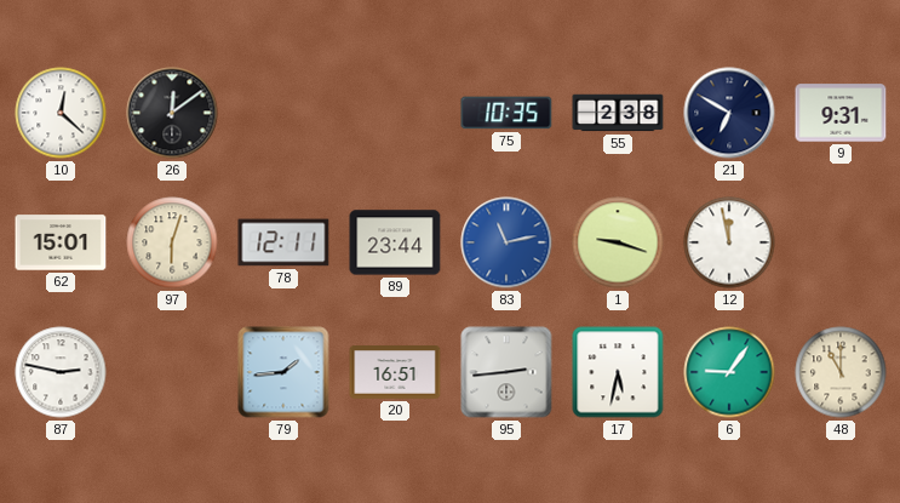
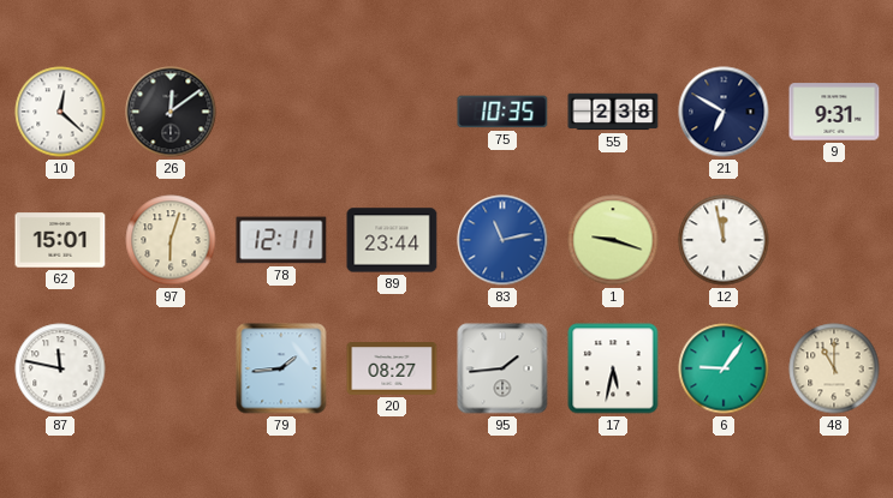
87: 2:47 -> 11:47 (60, 368)
20: 16:51 -> 08:27 (392, 370)
95: 2:44 -> 1:44 (502, 368)
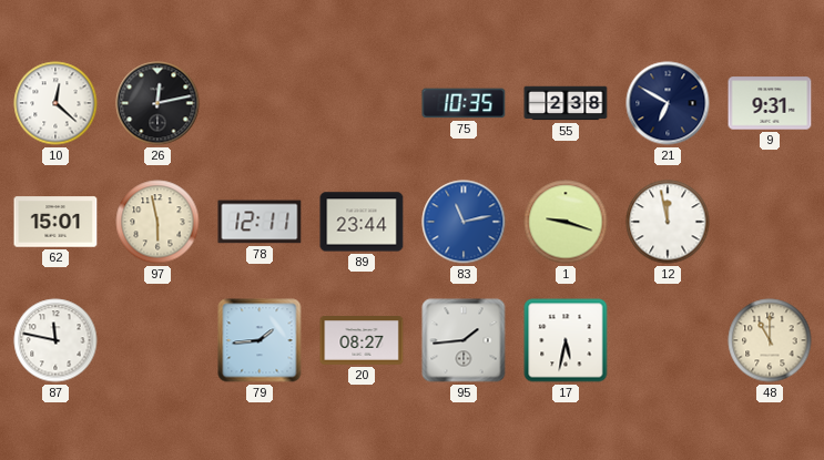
26: 12:09 -> 12:13 (157, 103)
97: 6:03 -> 5:58 (157, 222)
6: 9:06 -> none (724, 368)
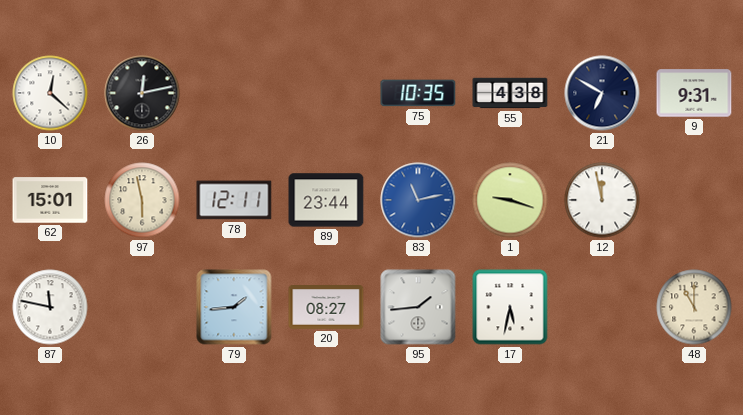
55: 2:38 -> 4:38 (510, 93)
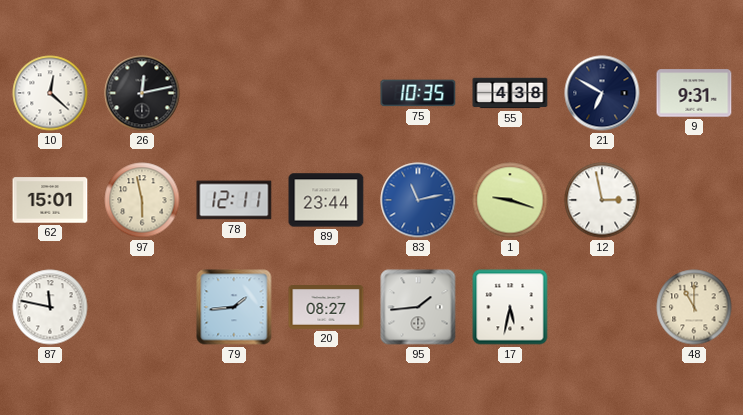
12: 11:58 -> 2:58 (602, 200)
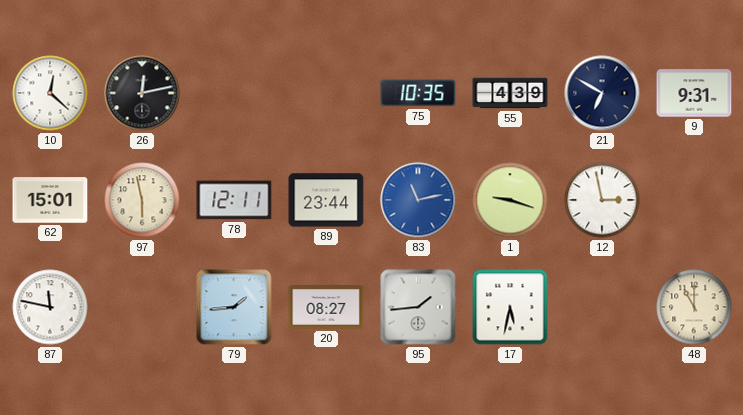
55: 4:38 -> 4:39 (510, 93)
